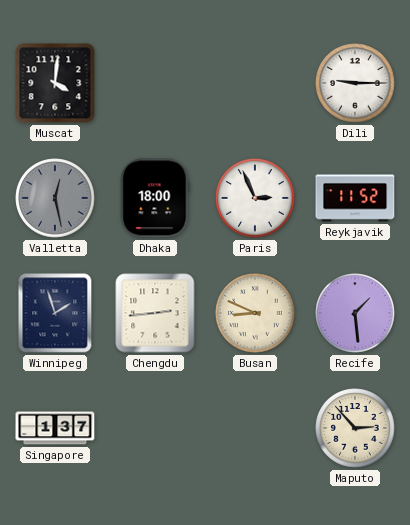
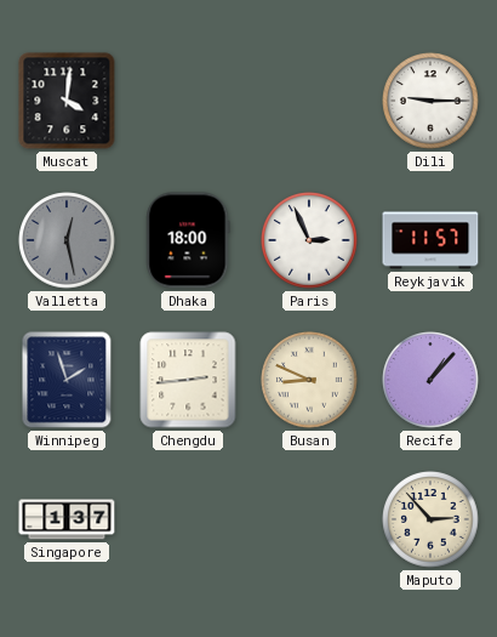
Reykjavik: 11:52 -> 11:57 (430, 240)
Recife: 1:29 -> 1:07 (430, 380)
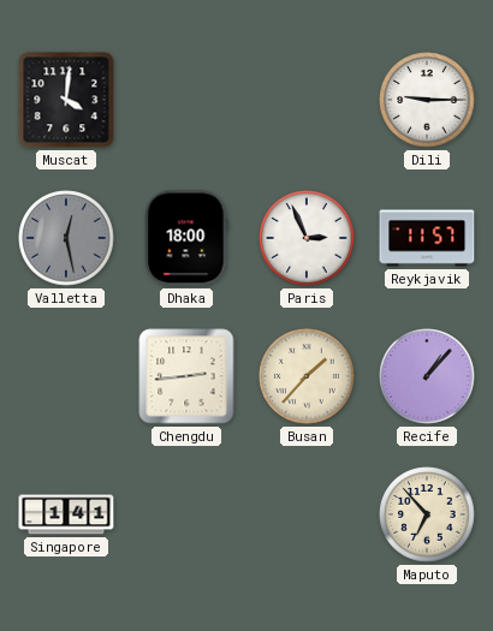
Winnipeg: 1:57 -> none (67, 380)
Busan: 8:49 -> 1:37 (307, 376)
Singapore: 1:37 -> 1:41 (66, 514)
Maputo: 2:53 -> 6:53 (427, 514)
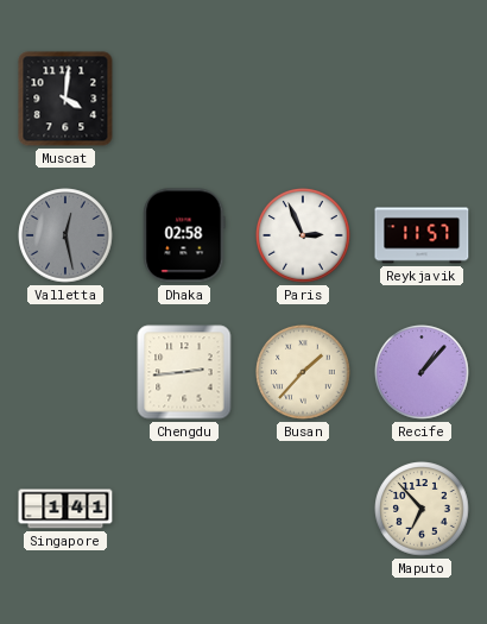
Dili: 9:15 -> none (427, 100)
Dhaka: 18:00 -> 02:58 (184, 235)
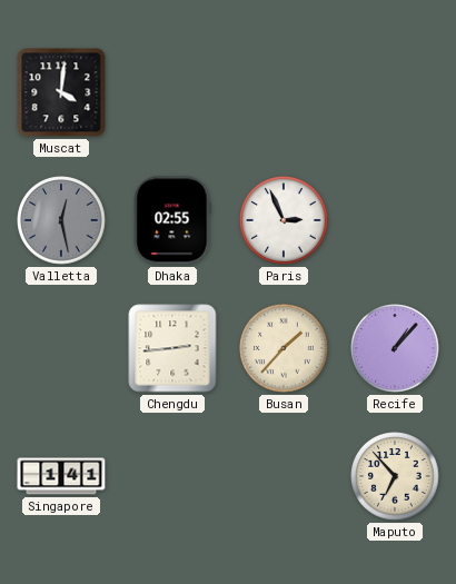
Dhaka: 02:58 -> 02:55 (172, 220)
Reykjavik: 11:57 -> none (422, 235)
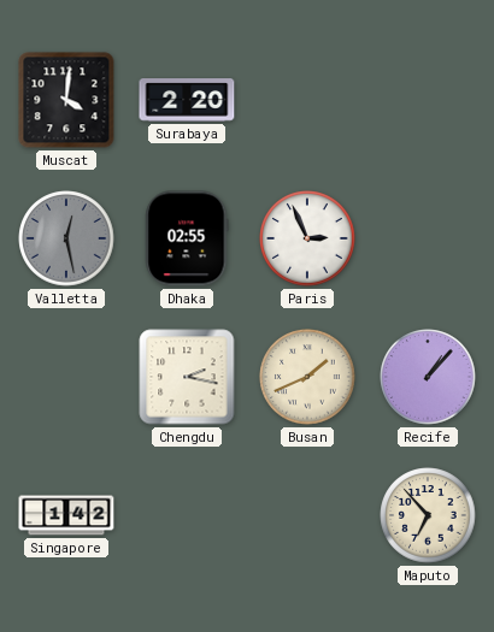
Surabaya: none -> 2:20 (187, 100)
Chengdu: 2:44 -> 2:17 (187, 377)
Busan: 1:37 -> 1:41 (307, 377)
Singapore: 1:41 -> 1:42 (66, 515)
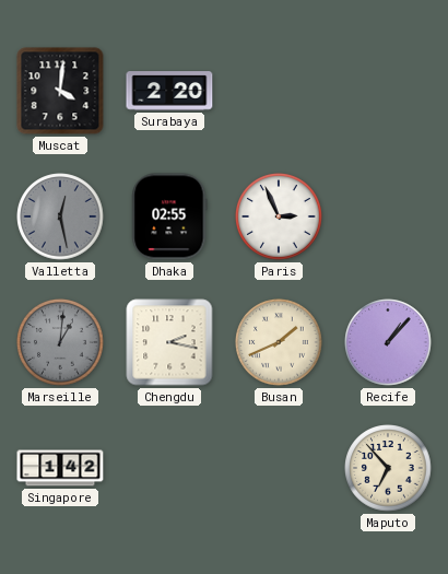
Marseille: none -> 1:01 (60, 342)
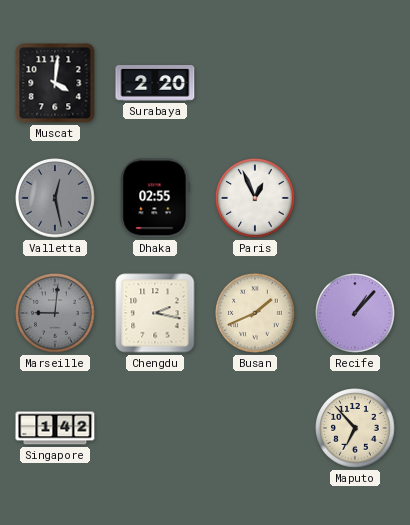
Paris: 2:56 -> 12:56 (255, 198)
Marseille: 1:01 -> 9:01 (55, 313)
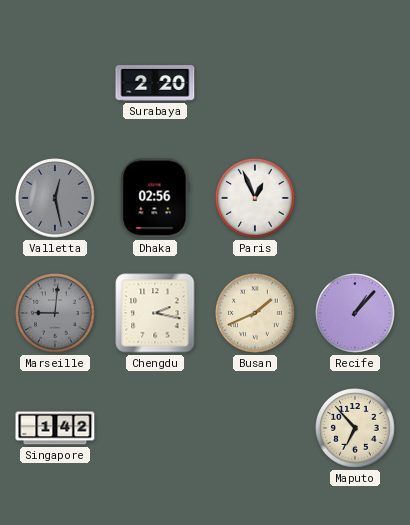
Muscat: 4:01 -> none (55, 83)
Dhaka: 02:55 -> 02:56 (155, 198)
